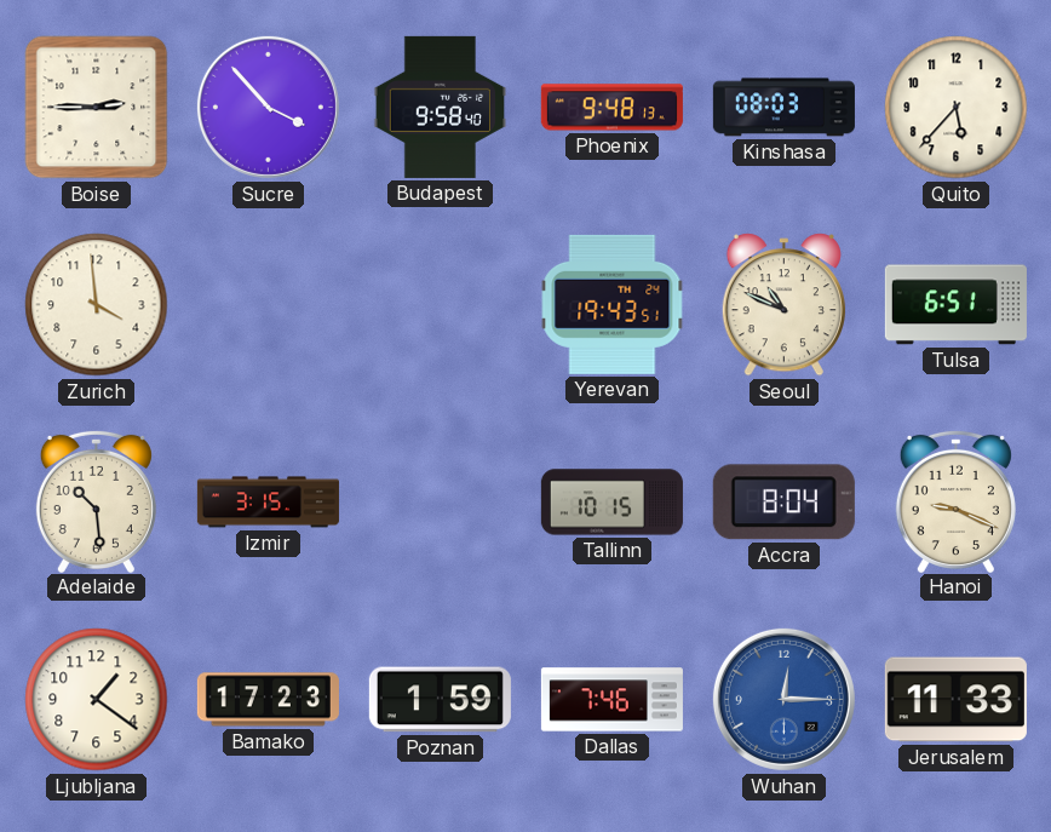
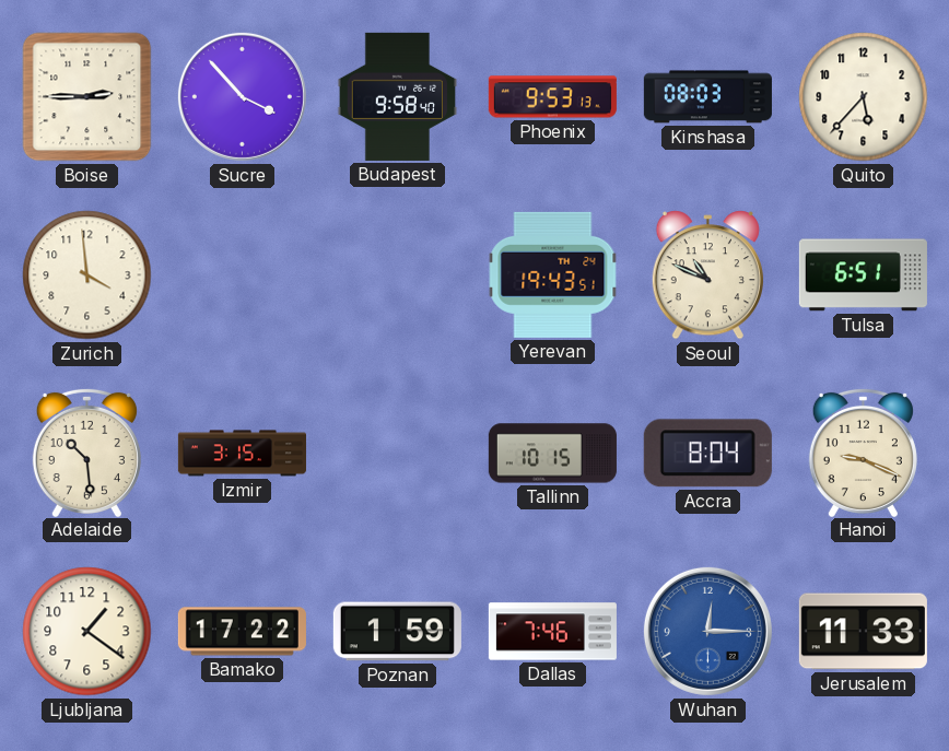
Phoenix: 9:48 -> 9:53 (552, 97)
Bamako: 17:23 -> 17:22 (242, 632)
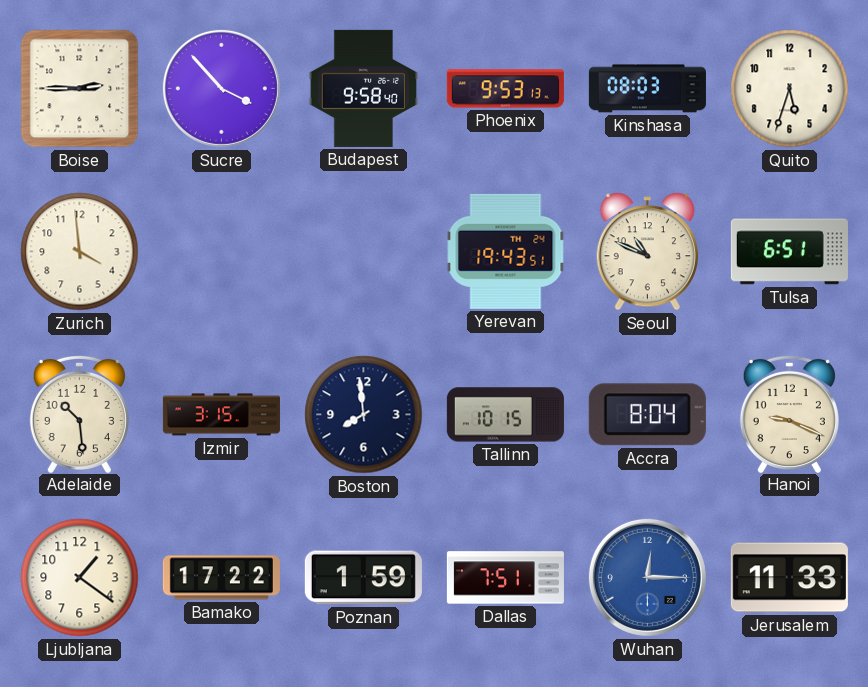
Quito: 5:37 -> 5:33 (790, 89)
Boston: none -> 7:59 (364, 415)
Dallas: 7:46 -> 7:51 (505, 578)
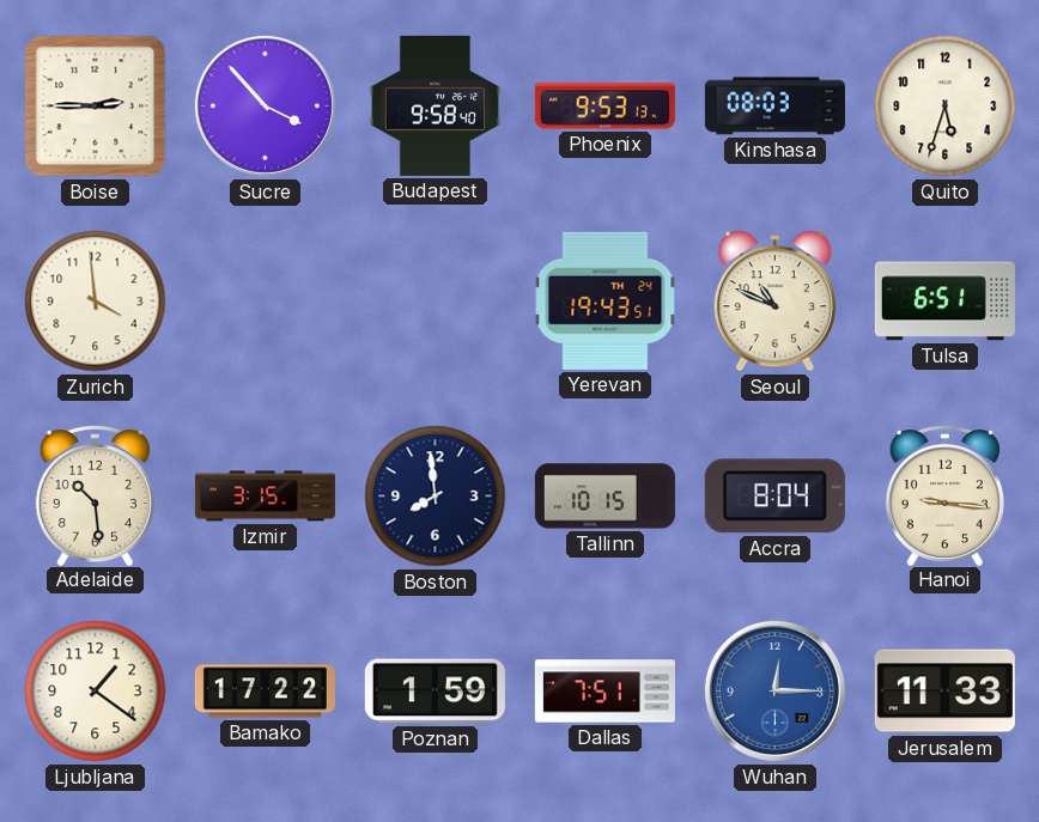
Hanoi: 9:19 -> 9:16 (944, 494)
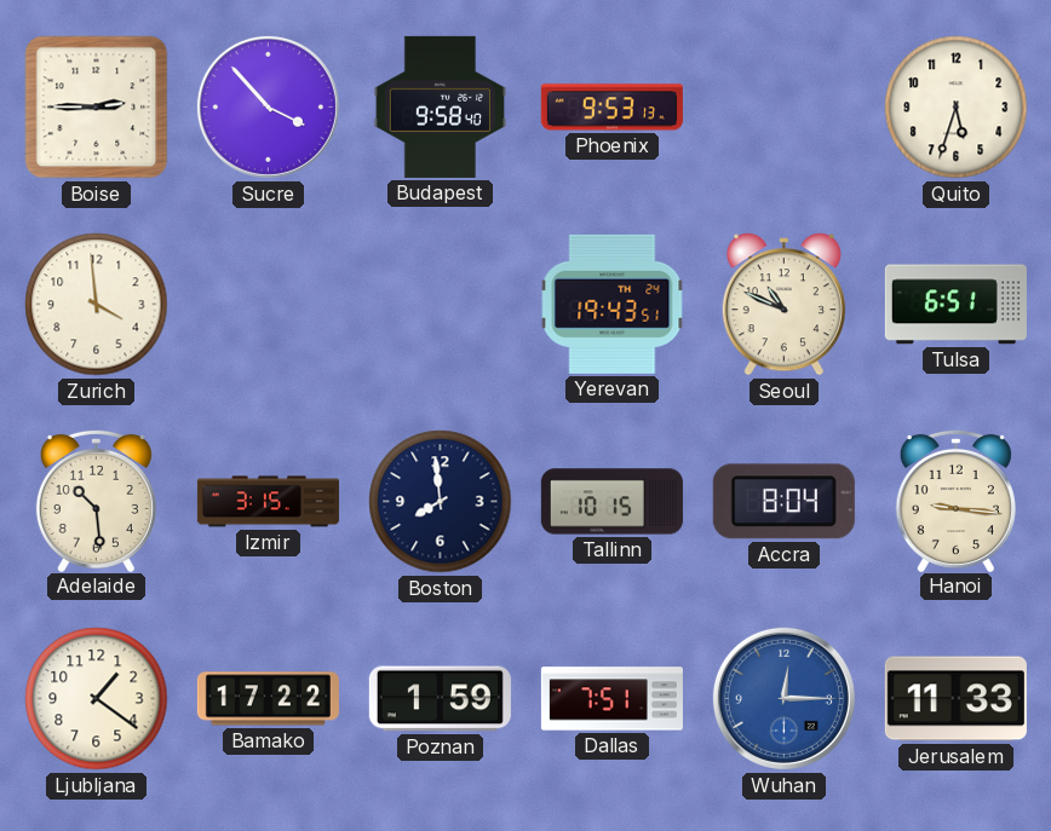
Kinshasa: 08:03 -> none (774, 106)
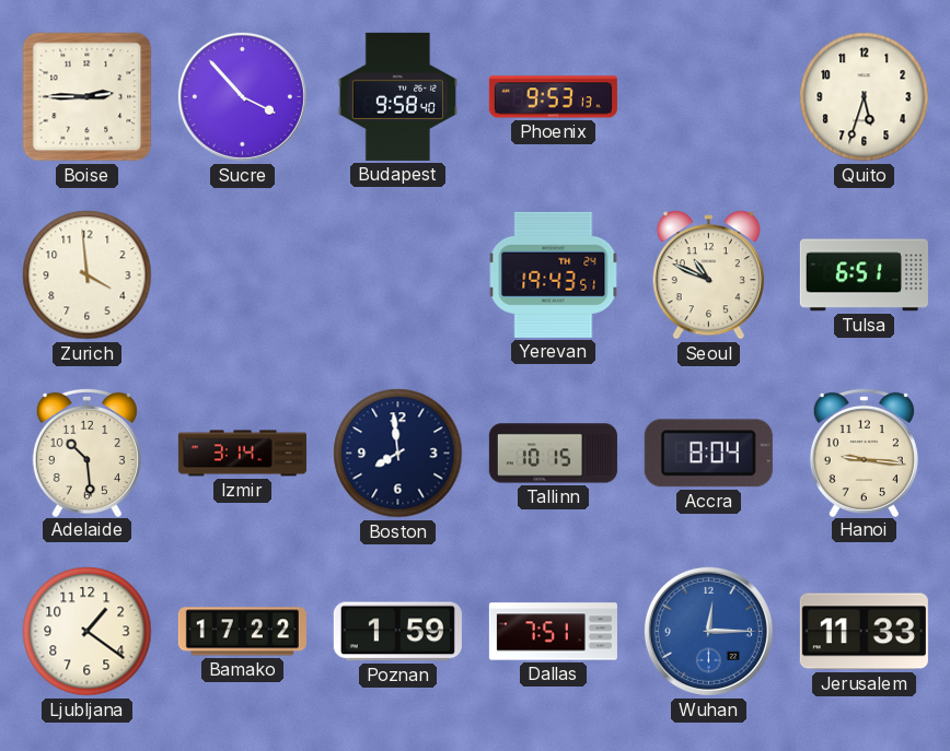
Izmir: 3:15 -> 3:14 (242, 454)
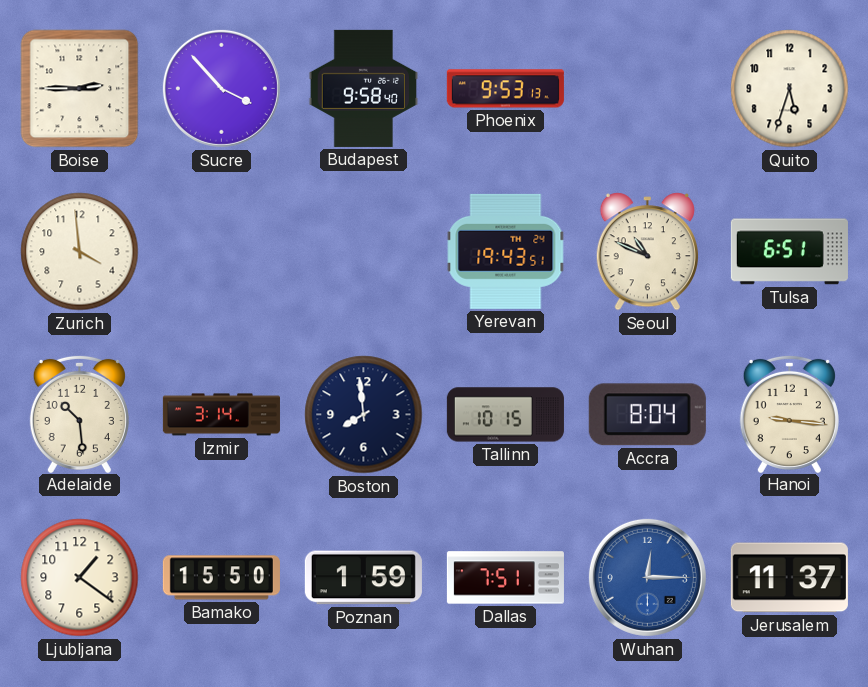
Bamako: 17:22 -> 15:50 (221, 578)
Jerusalem: 11:33 -> 11:37 (789, 578)
